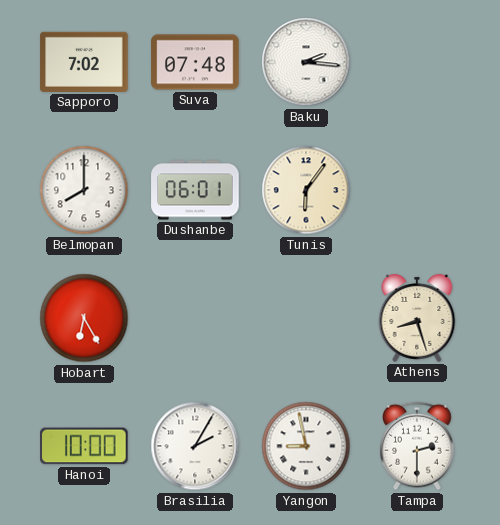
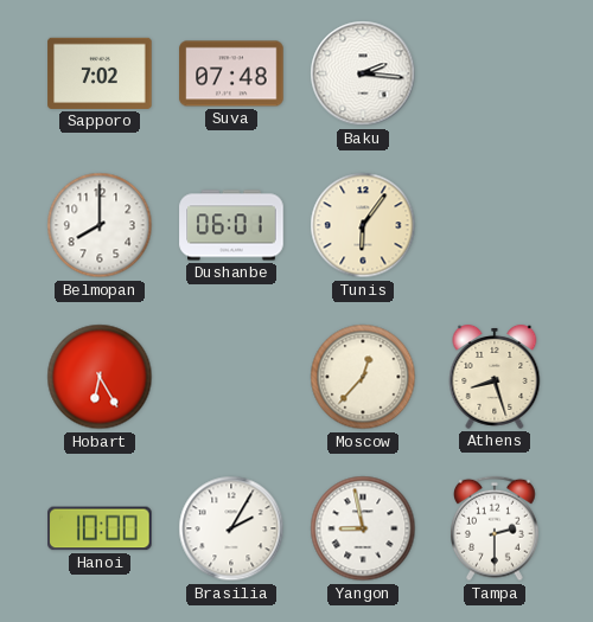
Moscow: none -> 12:37 (363, 377)
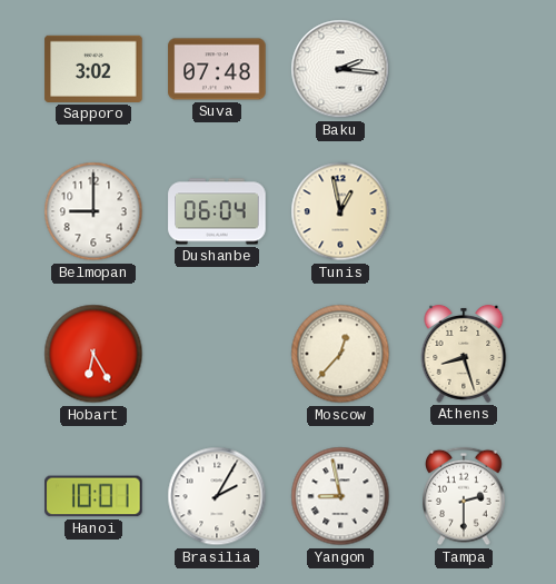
Sapporo: 7:02 -> 3:02 (93, 69)
Belmopan: 8:00 -> 9:00 (93, 211)
Dushanbe: 06:01 -> 06:04 (217, 211)
Tunis: 6:06 -> 12:58 (340, 211)
Hanoi: 10:00 -> 10:01 (93, 496)
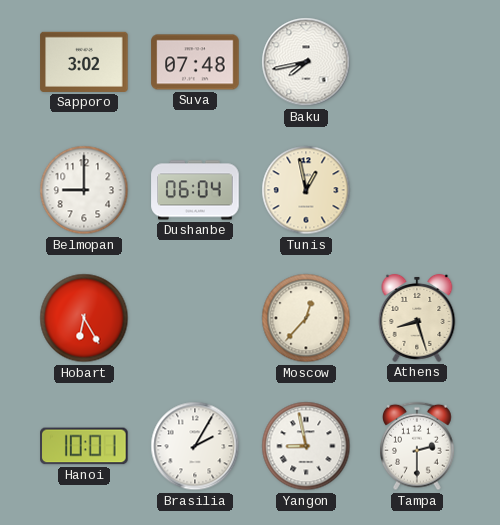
Baku: 2:16 -> 7:43 (306, 62)
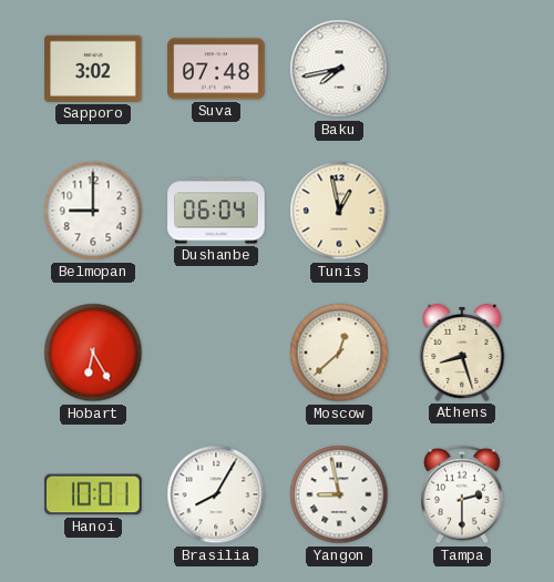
Moscow: 12:37 -> 12:38 (339, 353)
Brasilia: 2:05 -> 8:05 (216, 494)
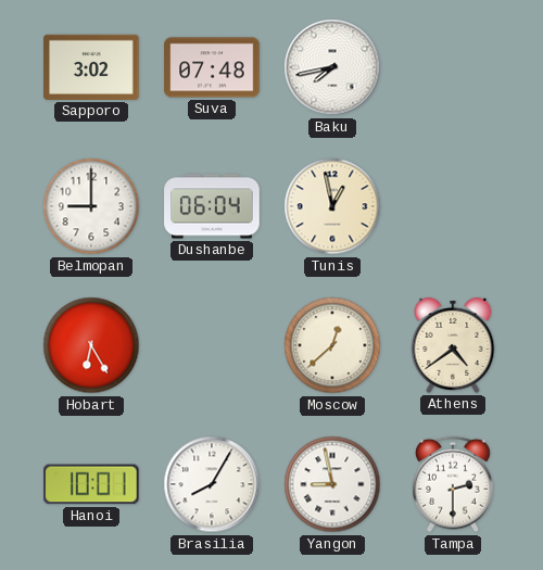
Athens: 8:27 -> 4:39 (453, 345)
